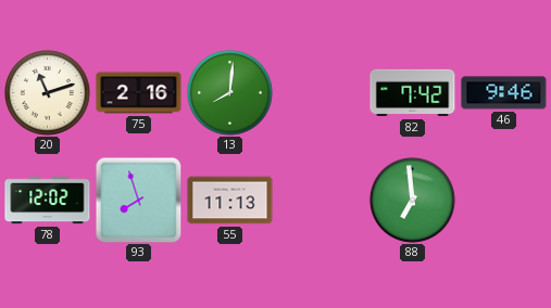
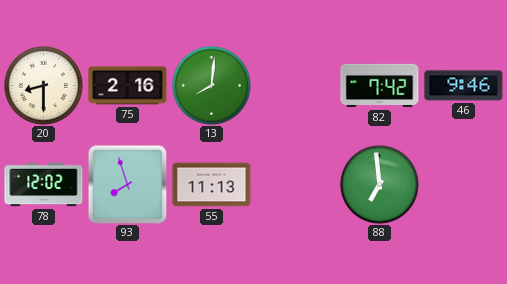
20: 11:12 -> 8:30 (43, 85)
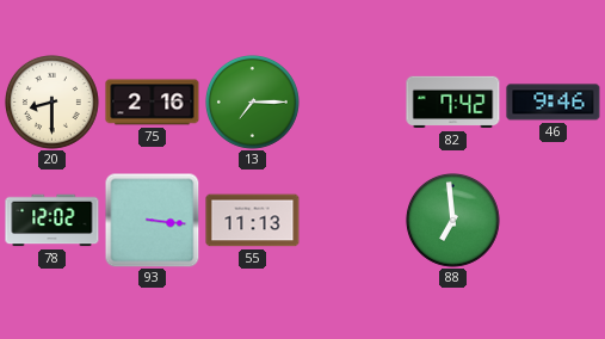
13: 8:01 -> 7:15 (252, 101)
93: 7:57 -> 3:16 (152, 220)
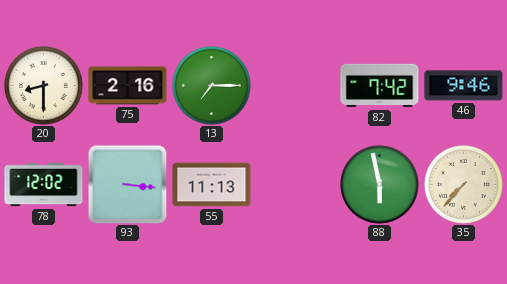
88: 6:59 -> 5:58 (379, 184)
35: none -> 7:37 (463, 184)
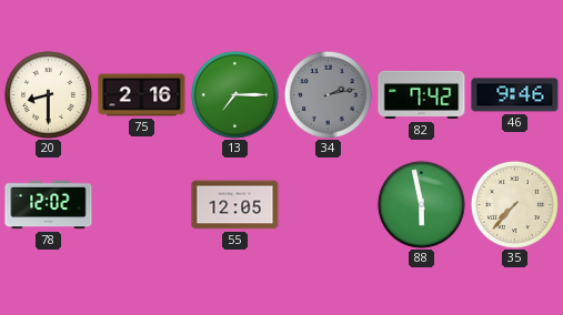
34: none -> 2:13 (328, 94)
93: 3:16 -> none (127, 184)
55: 11:13 -> 12:05 (235, 205)
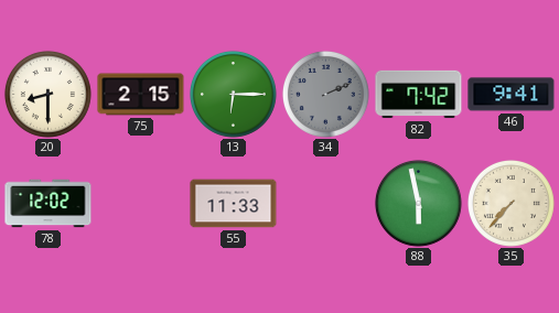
75: 2:16 -> 2:15 (141, 95)
13: 7:15 -> 6:15 (233, 94)
34: 2:13 -> 2:11 (325, 94)
46: 9:46 -> 9:41 (512, 95)
55: 12:05 -> 11:33 (234, 204)
